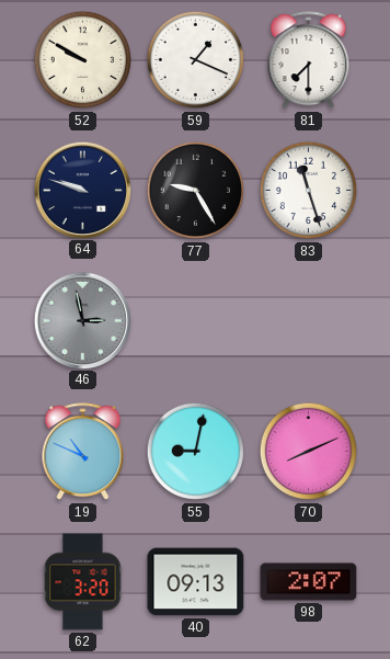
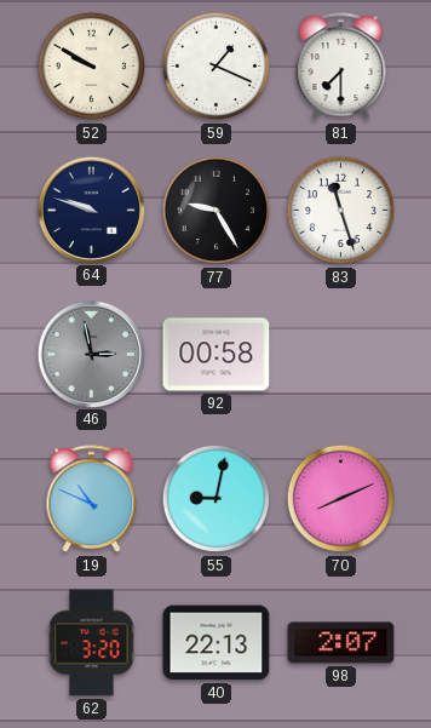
92: none -> 00:58 (217, 355)
40: 09:13 -> 22:13 (217, 643)
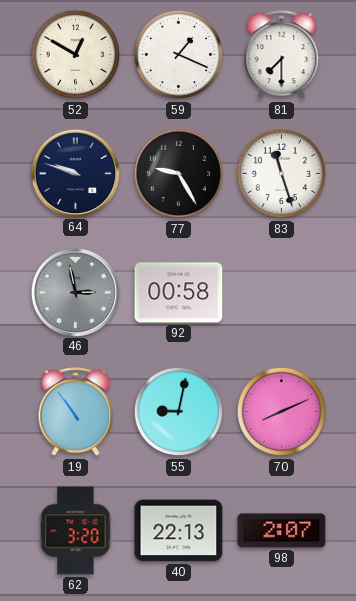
52: 9:50 -> 12:50 (76, 55)
19: 10:49 -> 10:54 (76, 412)
